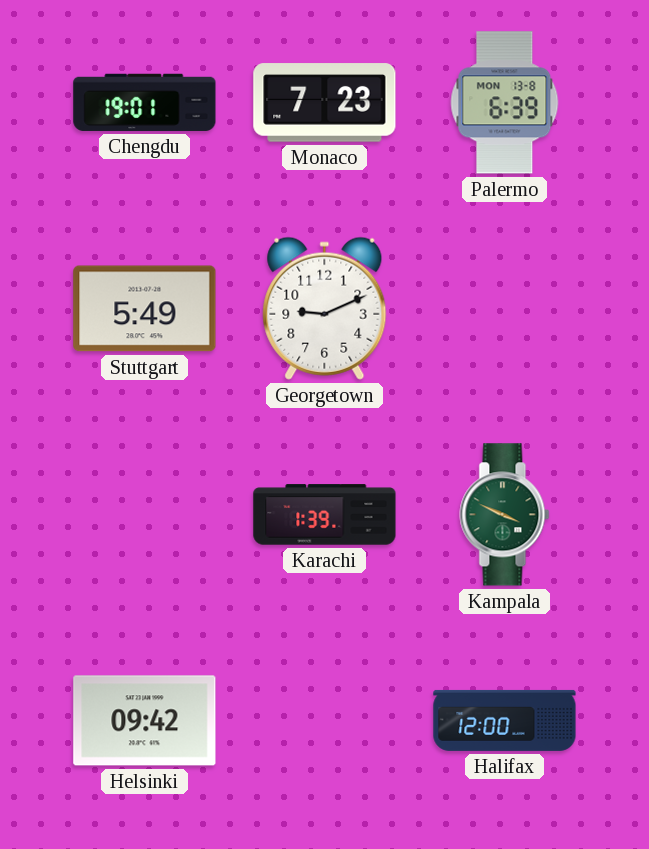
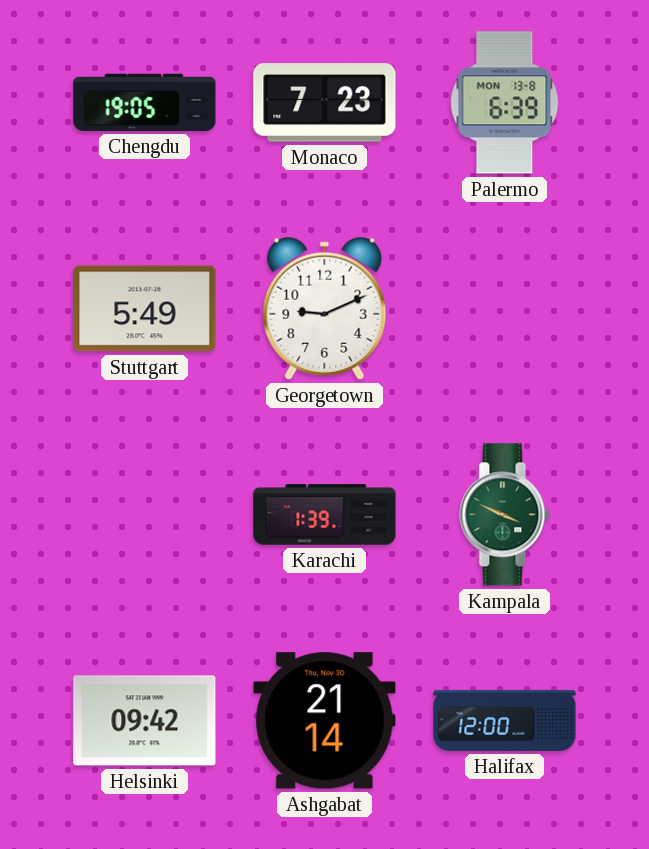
Chengdu: 19:01 -> 19:05 (145, 102)
Ashgabat: none -> 21:14 (325, 721)
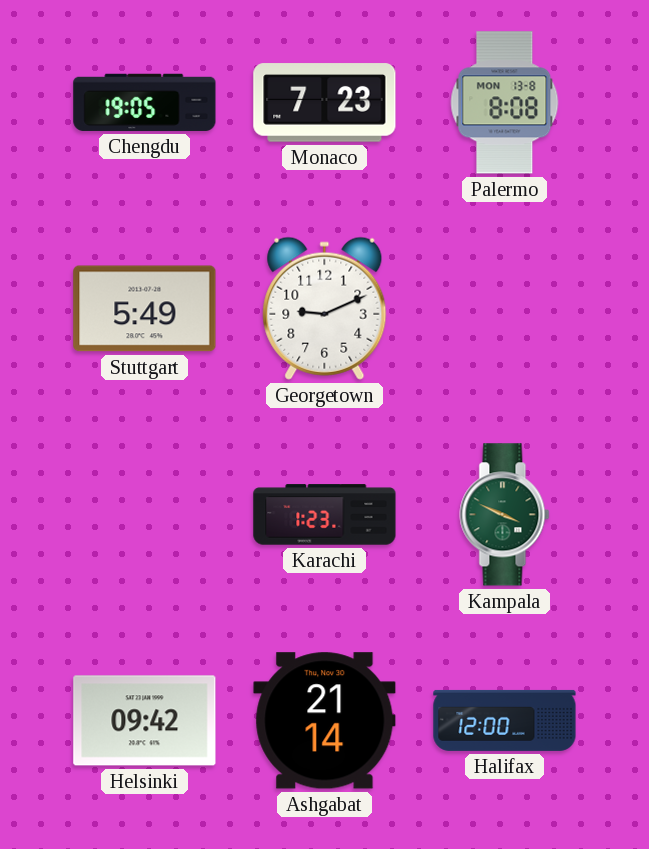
Palermo: 6:39 -> 8:08 (505, 103)
Karachi: 1:39 -> 1:23 (325, 515)
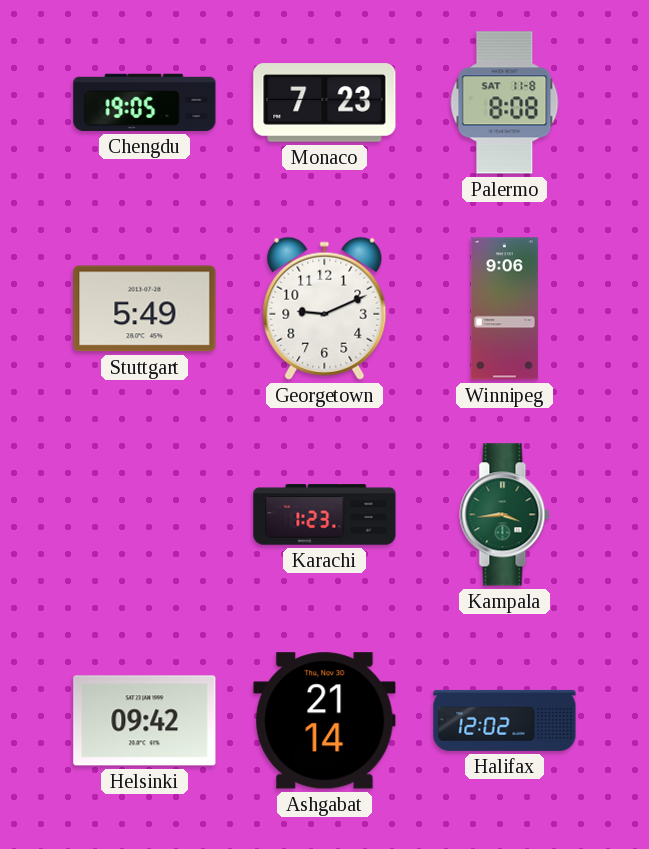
Palermo date: MON 13-8 -> SAT 11-8 (505, 103)
Winnipeg: none -> 9:06 (504, 309)
Kampala: 3:49 -> 3:44 (505, 515)
Halifax: 12:00 -> 12:02 (505, 720)
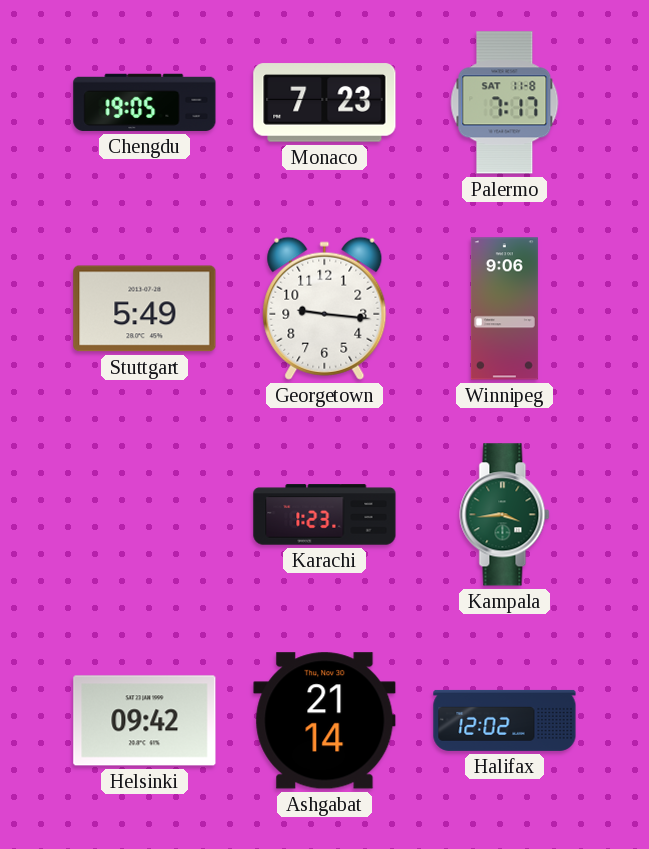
Palermo: 8:08 -> 7:17 (505, 103)
Georgetown: 9:11 -> 9:16 (325, 308)
